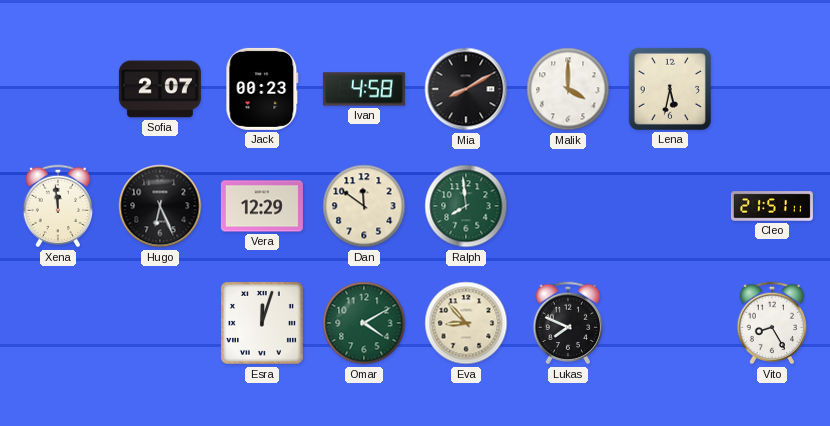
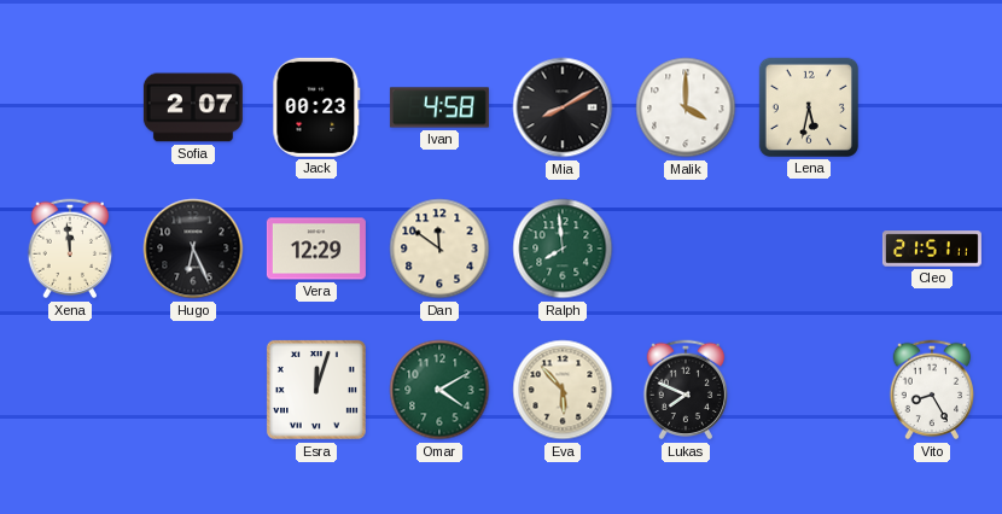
Eva: 8:53 -> 5:53 (563, 390)
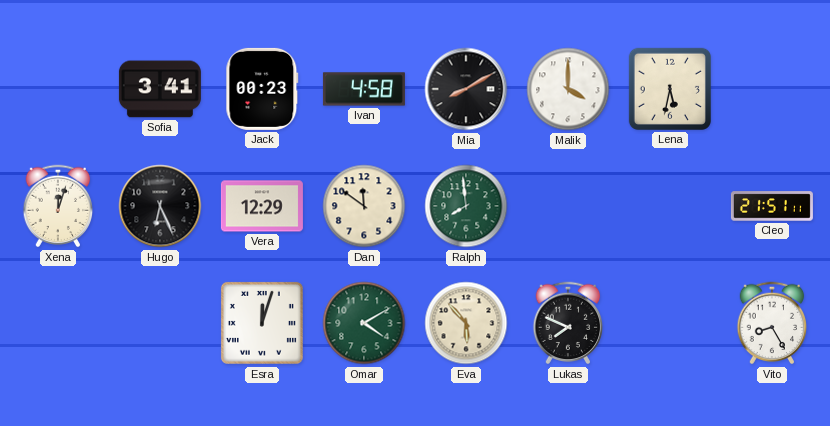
Sofia: 2:07 -> 3:41 (160, 89)
Xena: 11:59 -> 12:03 (58, 206)
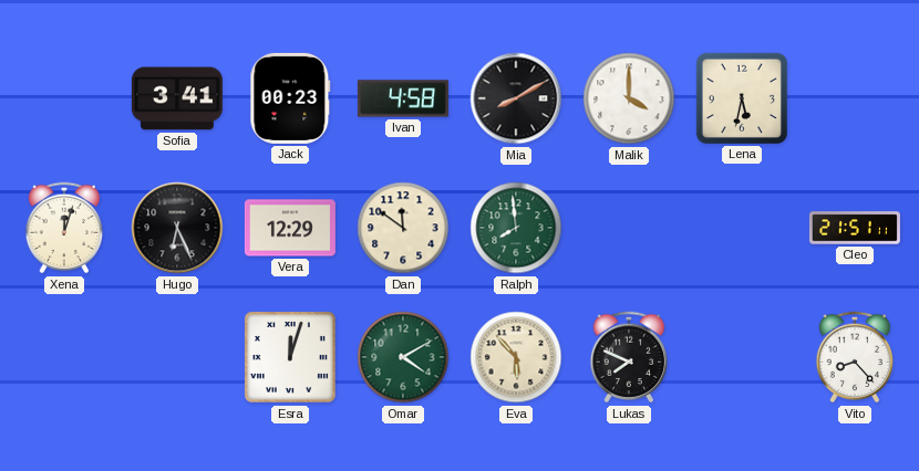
Vito: 8:25 -> 8:23 (855, 357)
